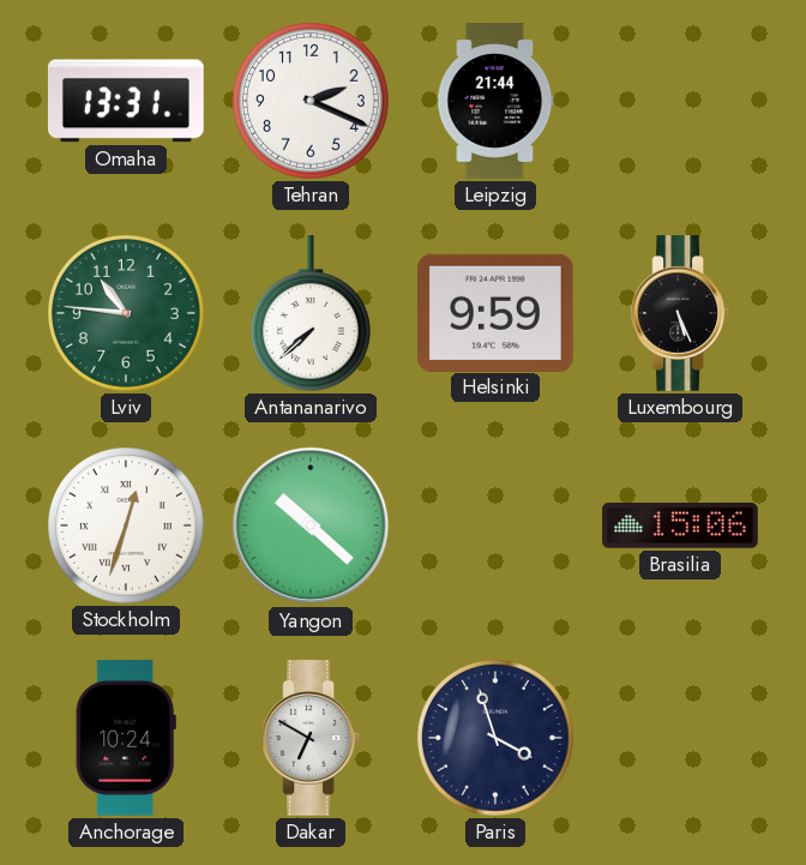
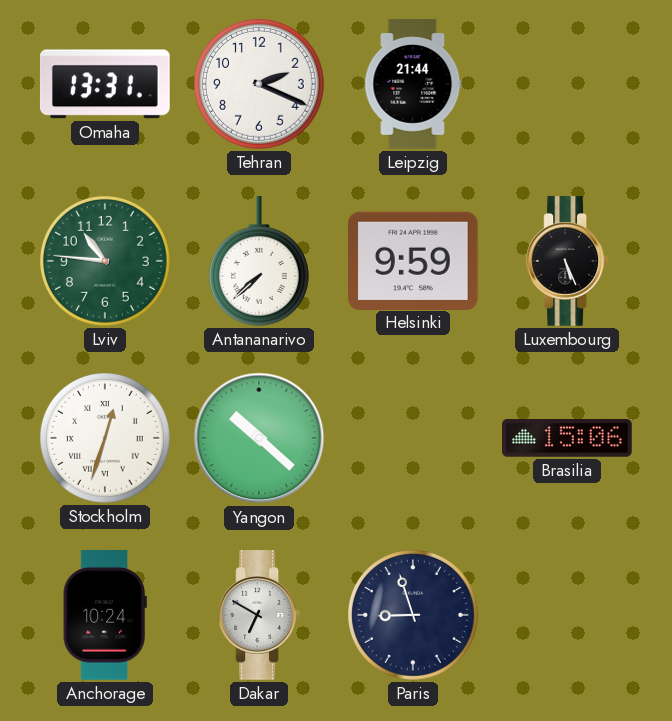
Paris: 3:57 -> 8:57 (413, 615)
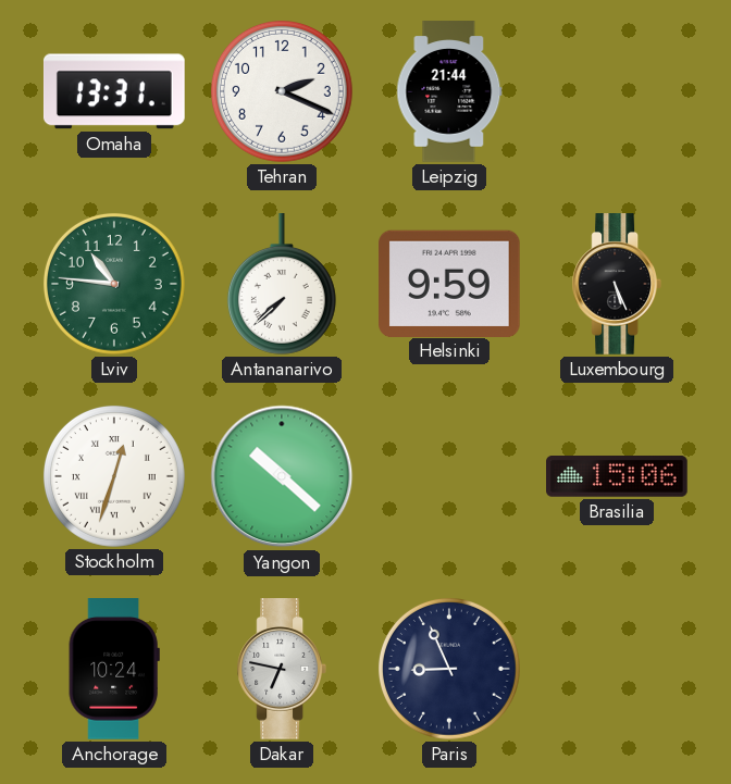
Dakar: 6:50 -> 6:47 (281, 669)
Paris: 8:57 -> 8:56 (449, 669)
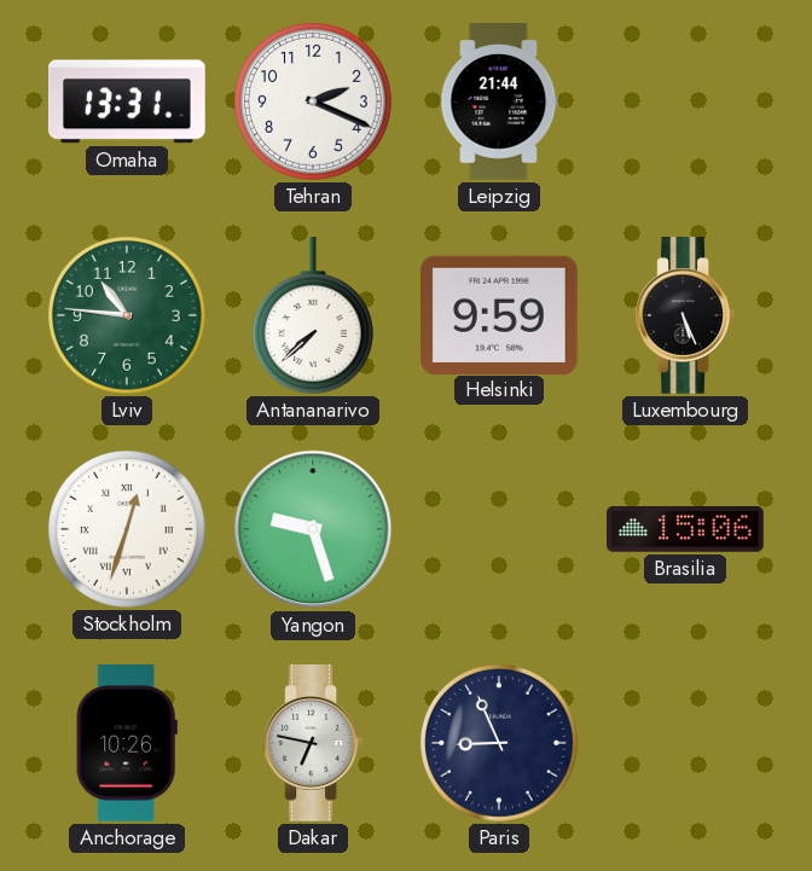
Yangon: 10:22 -> 9:27 (313, 529)
Anchorage: 10:24 -> 10:26 (127, 744)
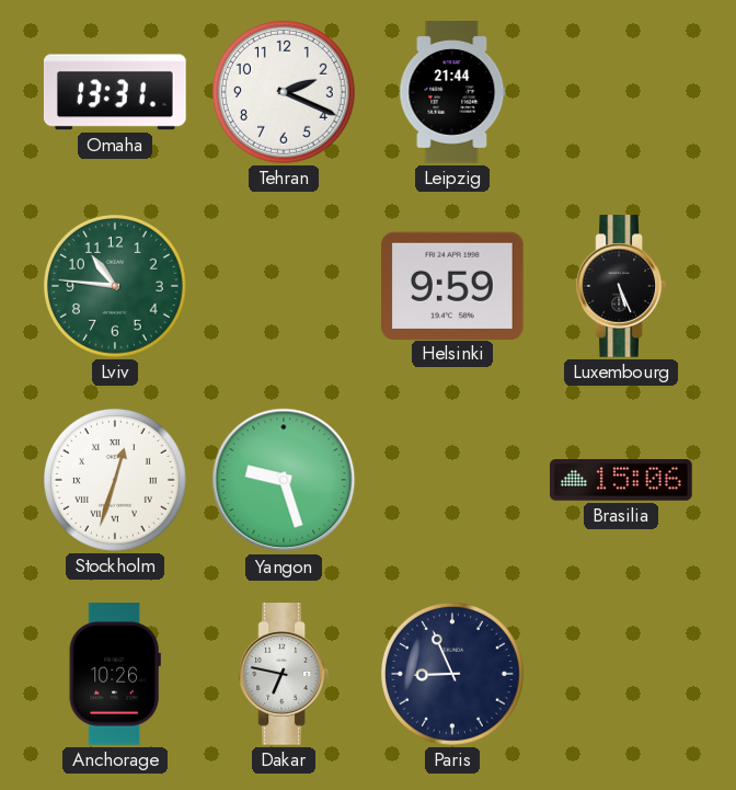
Antananarivo: 7:38 -> none (313, 317)
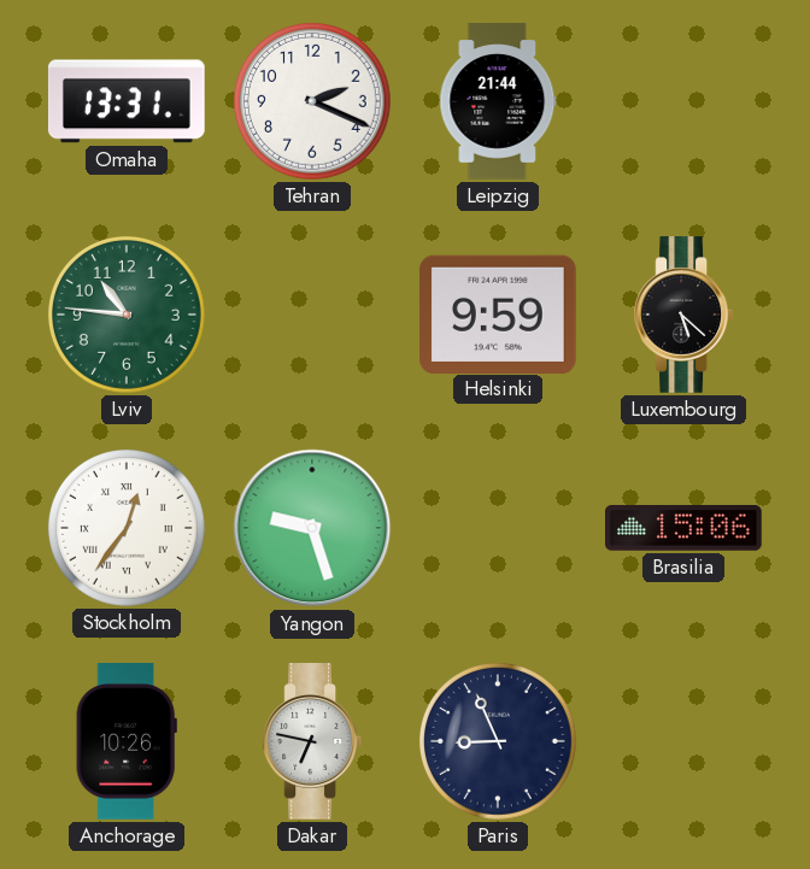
Luxembourg: 5:26 -> 5:22 (682, 315)
Stockholm: 12:33 -> 12:36 (127, 528)
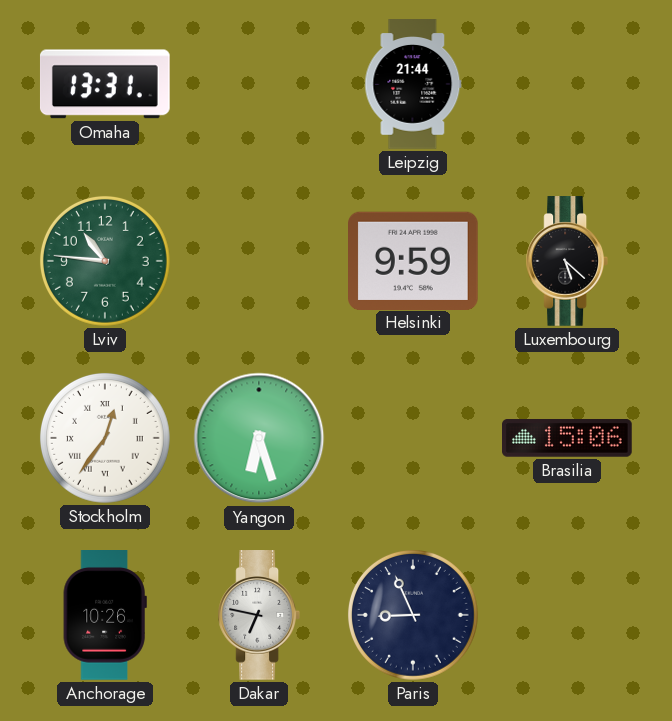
Tehran: 2:19 -> none (312, 101)
Yangon: 9:27 -> 6:27 (259, 438)
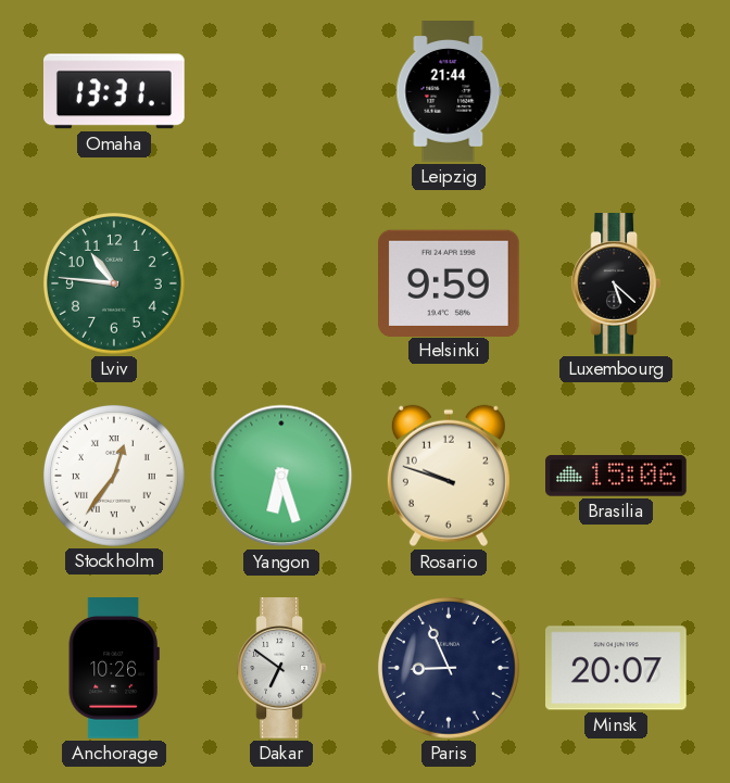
Rosario: none -> 9:48 (449, 476)
Dakar: 6:47 -> 6:51 (280, 668)
Minsk: none -> 20:07 (617, 668)
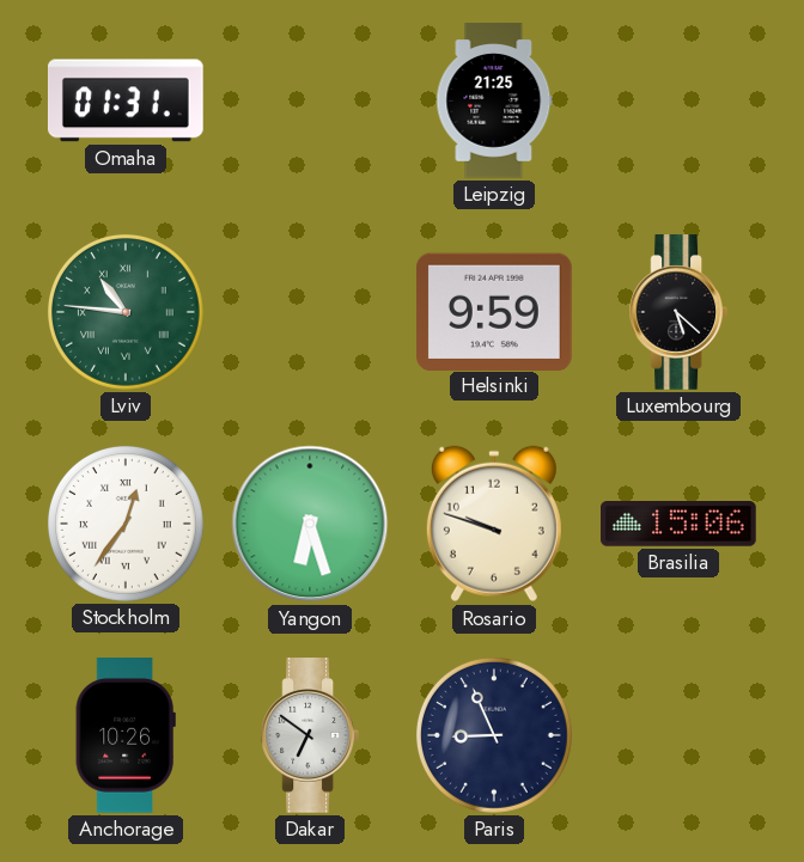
Omaha: 13:31 -> 01:31 (126, 100)
Leipzig: 21:44 -> 21:25 (494, 100)
Lviv numerals: Arabic -> Roman (126, 312)
Minsk: 20:07 -> none (617, 668)
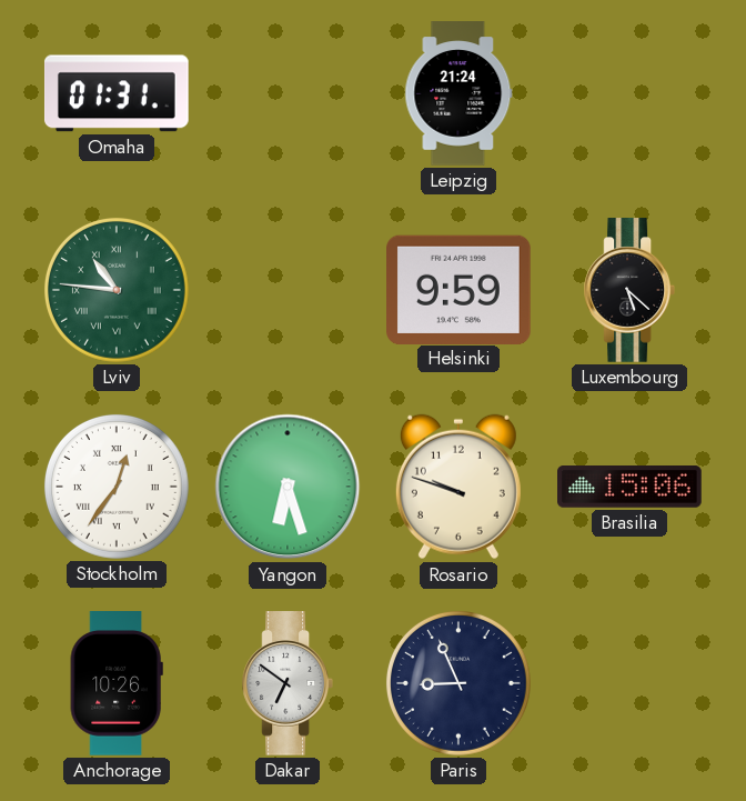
Leipzig: 21:25 -> 21:24 (458, 93)
